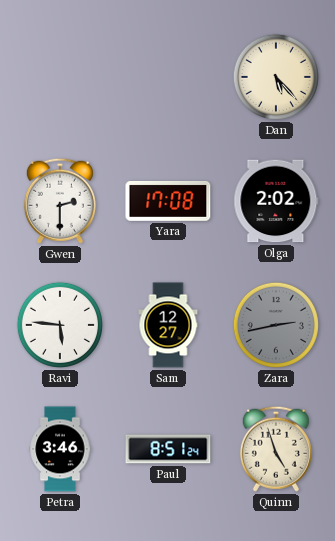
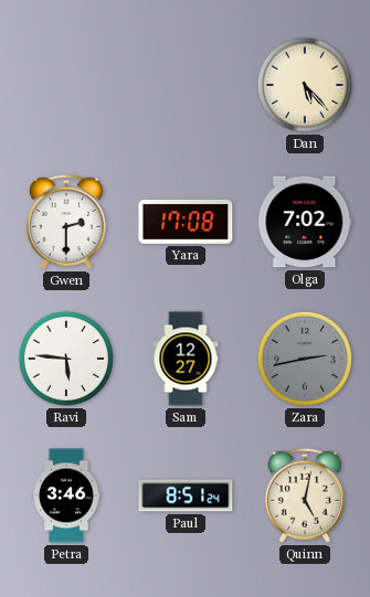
Olga: 2:02 -> 7:02 (305, 222)
Quinn: 4:57 -> 5:02 (305, 495)
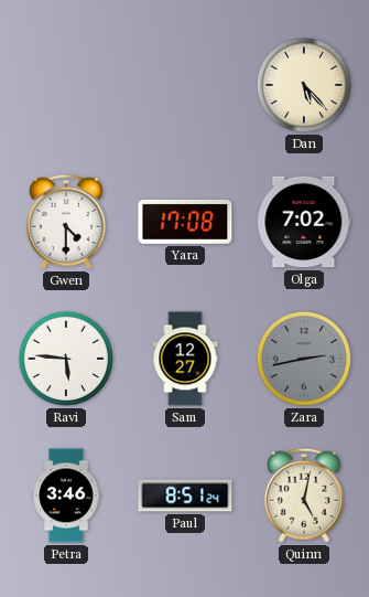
Gwen: 2:30 -> 4:30 (66, 222)
